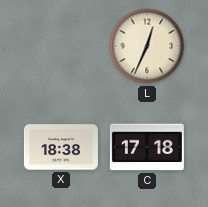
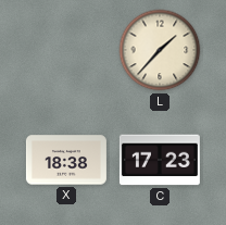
L: 12:34 -> 1:37 (160, 50)
C: 17:18 -> 17:23 (160, 160)
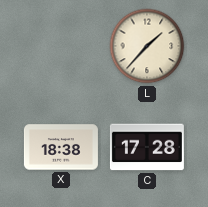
C: 17:23 -> 17:28 (147, 147)
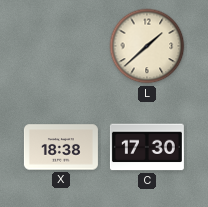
L: 1:37 -> 1:38 (147, 46)
C: 17:28 -> 17:30 (147, 147)
